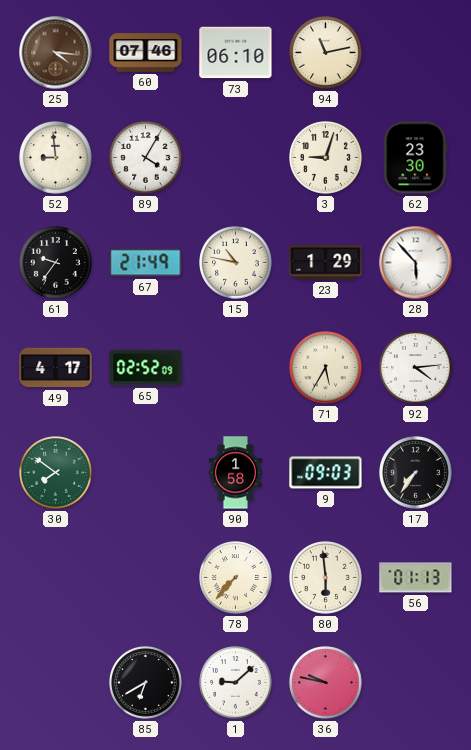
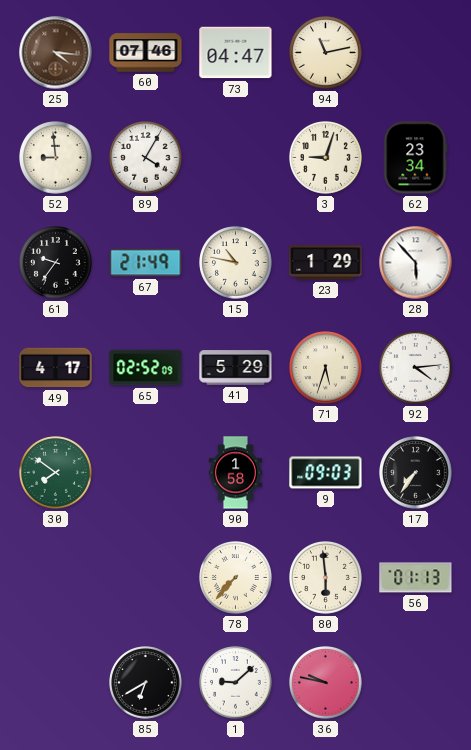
73: 06:10 -> 04:47 (236, 53)
62: 23:30 -> 23:34 (416, 158)
41: none -> 5:29 (236, 368)
71: 5:35 -> 5:33 (326, 368)
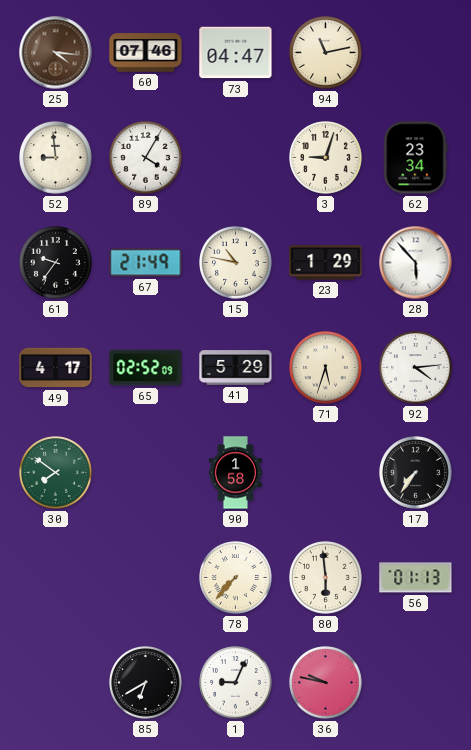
9: 09:03 -> none (326, 473)
1: 9:08 -> 9:04 (236, 683)
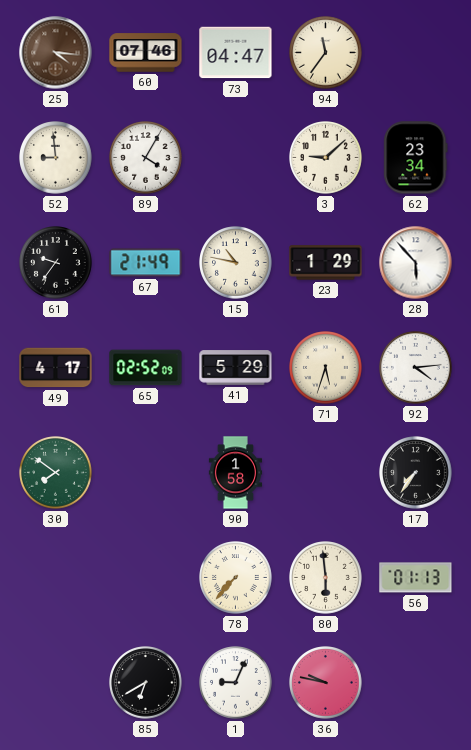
94: 11:13 -> 11:36 (326, 53)
3: 9:03 -> 9:08 (326, 158)
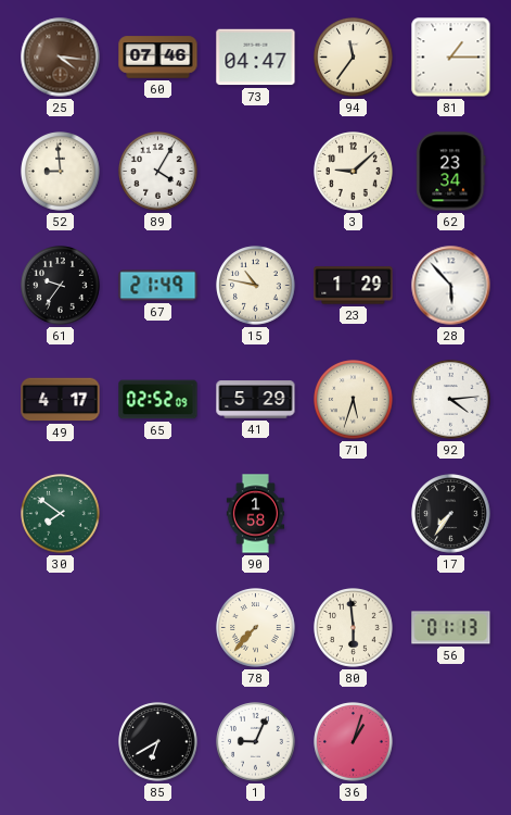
81: none -> 1:15 (451, 58)
36: 9:47 -> 1:03 (354, 742)
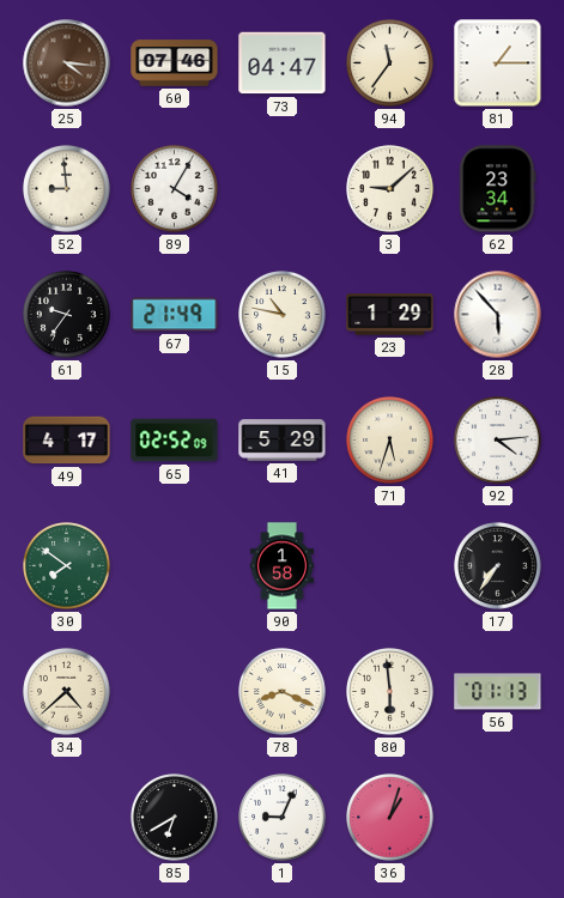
34: none -> 4:38 (67, 692)
78: 7:37 -> 8:19 (283, 692)
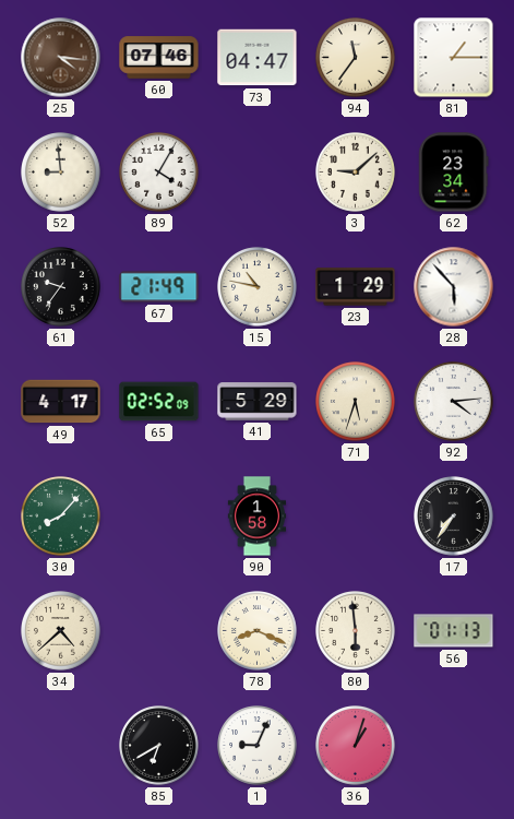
30: 7:51 -> 8:07 (61, 517)
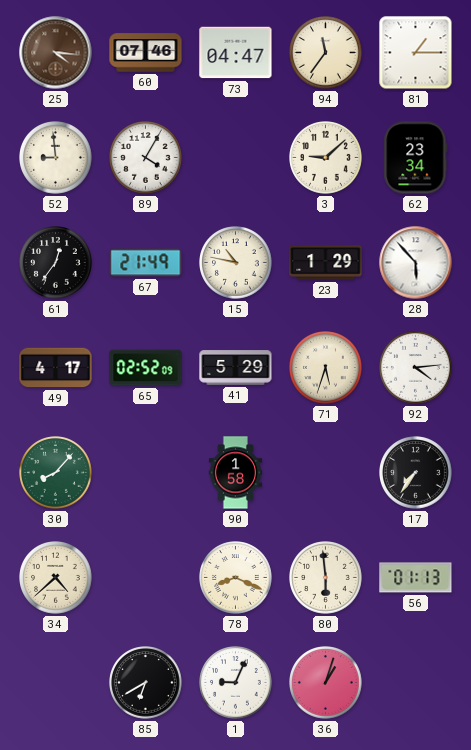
61: 9:36 -> 12:36 (56, 263)
